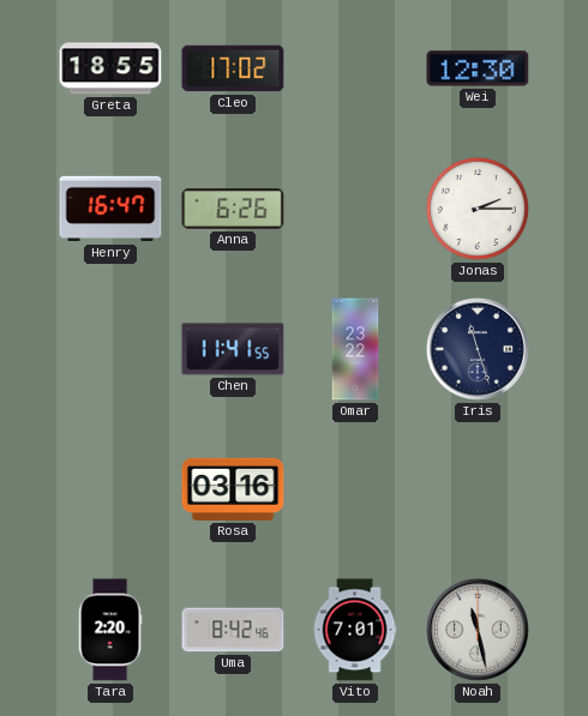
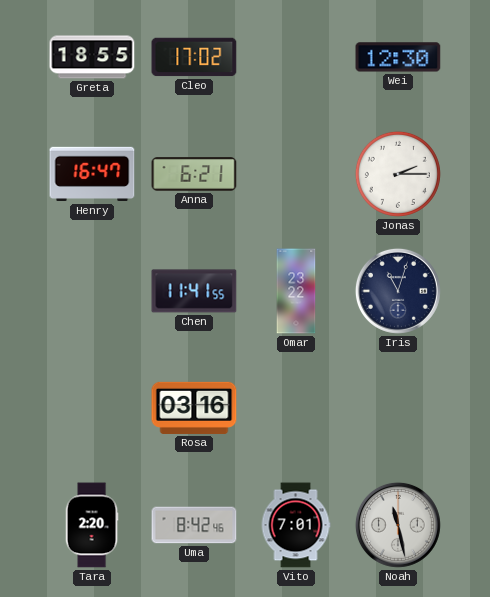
Anna: 6:26 -> 6:21 (194, 174)
Iris: 11:27 -> 11:03 (398, 291)
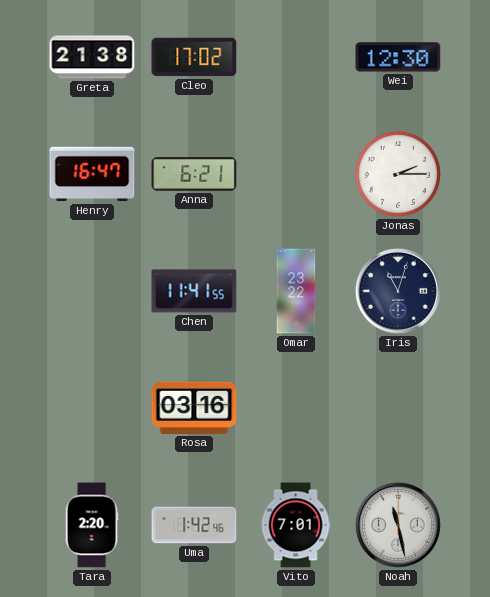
Greta: 18:55 -> 21:38 (92, 57)
Uma: 8:42 -> 1:42 (194, 525)
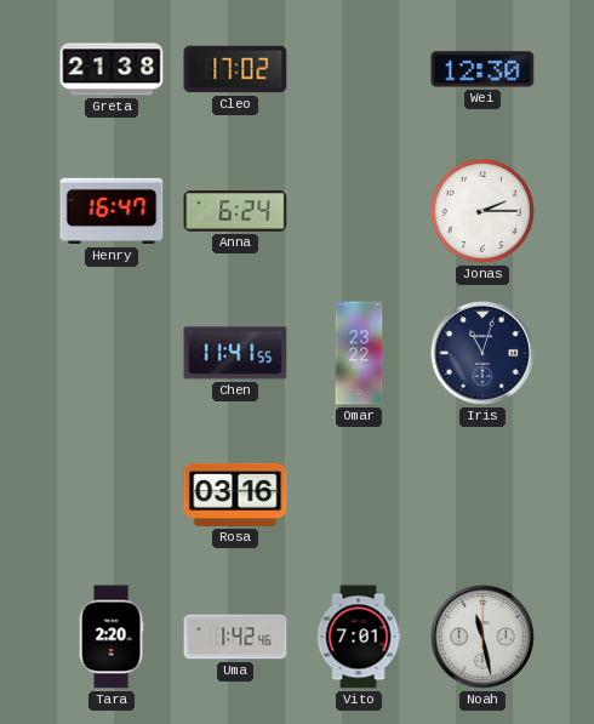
Anna: 6:21 -> 6:24 (235, 211)
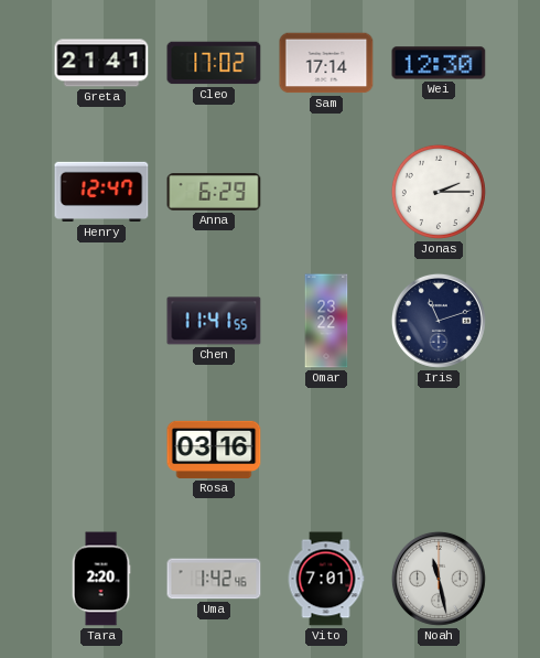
Greta: 21:38 -> 21:41 (101, 63)
Sam: none -> 17:14 (326, 63)
Henry: 16:47 -> 12:47 (101, 192)
Anna: 6:24 -> 6:29 (214, 192)
Iris: 11:03 -> 11:12 (439, 321)
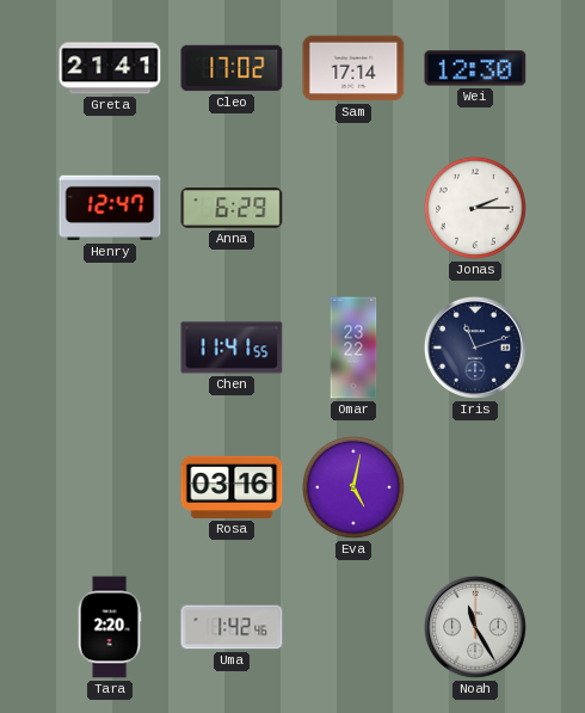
Eva: none -> 5:02 (353, 487)
Vito: 7:01 -> none (326, 579)
Noah: 11:28 -> 11:25 (475, 627)
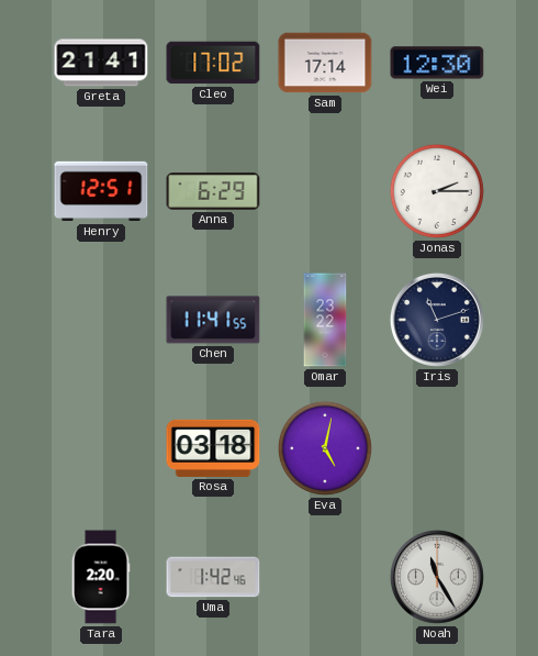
Henry: 12:47 -> 12:51 (101, 191)
Rosa: 03:16 -> 03:18 (213, 448)
